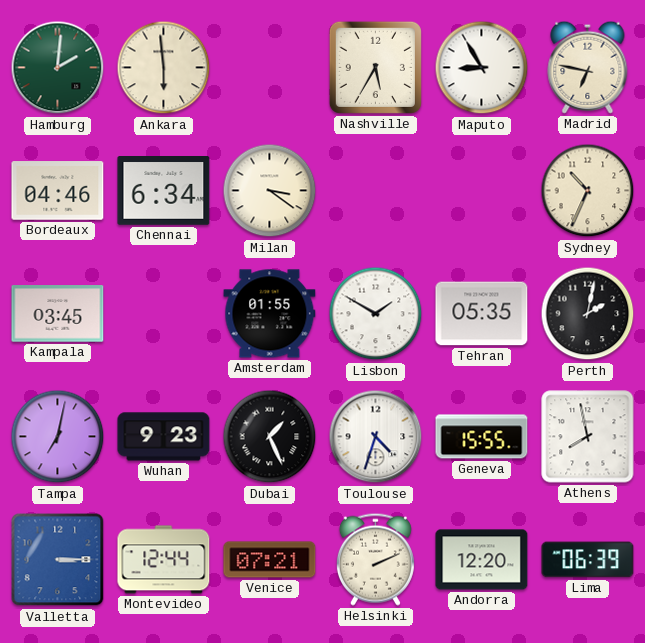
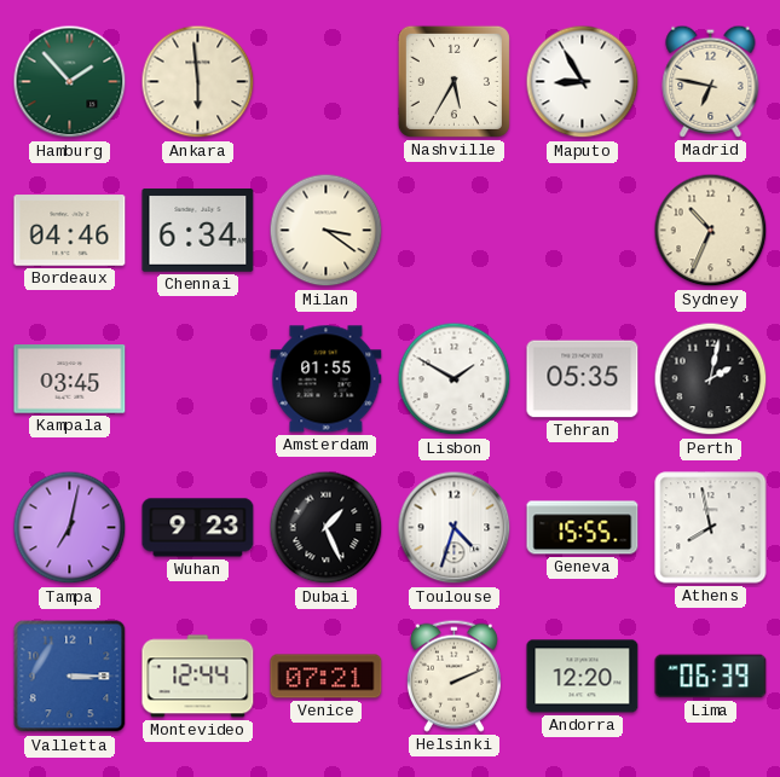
Hamburg: 2:01 -> 1:53 (70, 82)
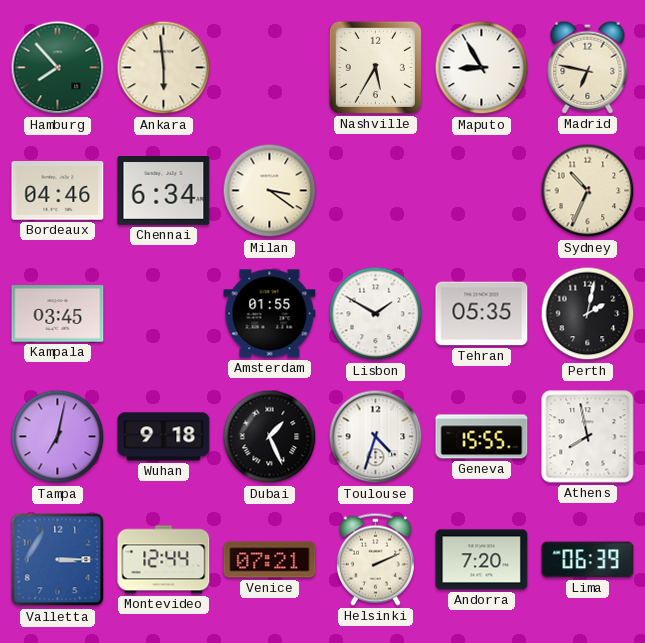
Hamburg: 1:53 -> 7:53 (58, 68)
Wuhan: 9:23 -> 9:18 (164, 437)
Andorra: 12:20 -> 7:20 (482, 560)
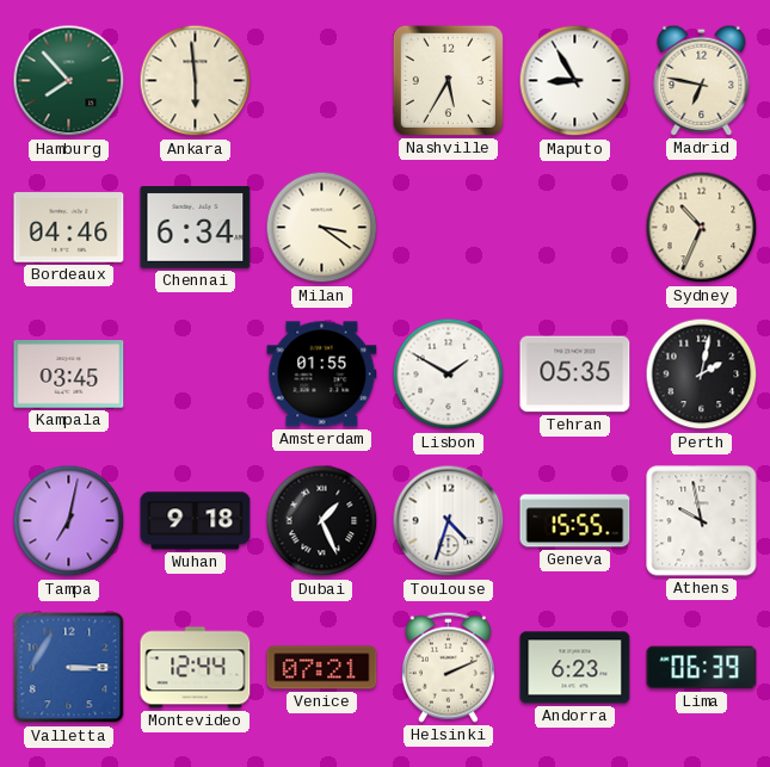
Athens: 7:58 -> 9:58 (702, 521)
Andorra: 7:20 -> 6:23 (575, 668)
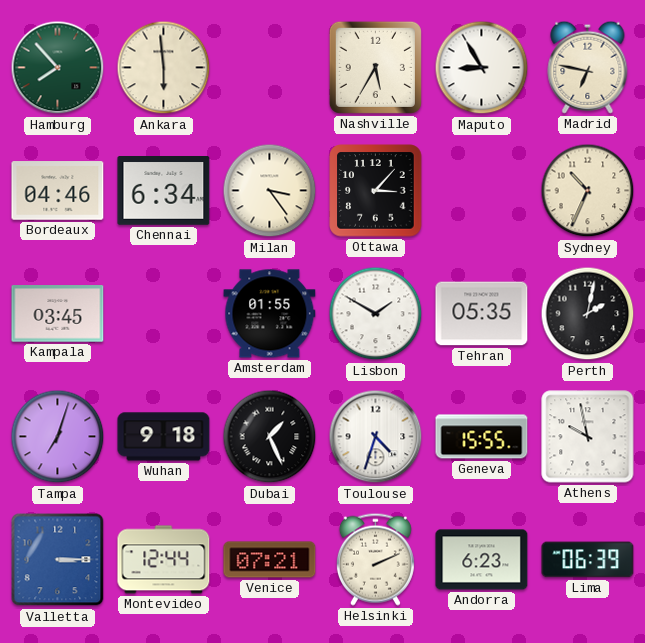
Milan: 3:21 -> 3:24 (270, 191)
Ottawa: none -> 3:07 (376, 191)
Tampa: 7:02 -> 7:03 (58, 437)
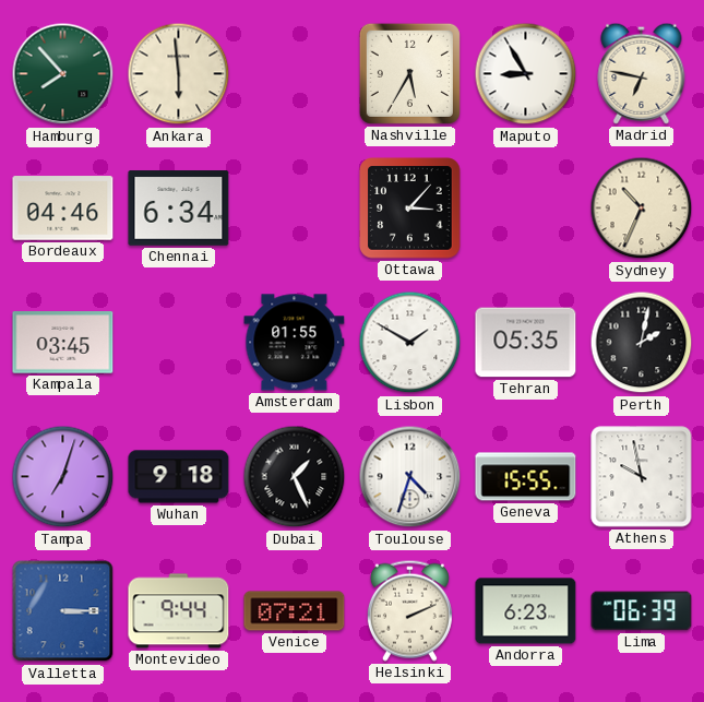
Milan: 3:24 -> none (270, 191)
Montevideo: 12:44 -> 9:44 (179, 611)
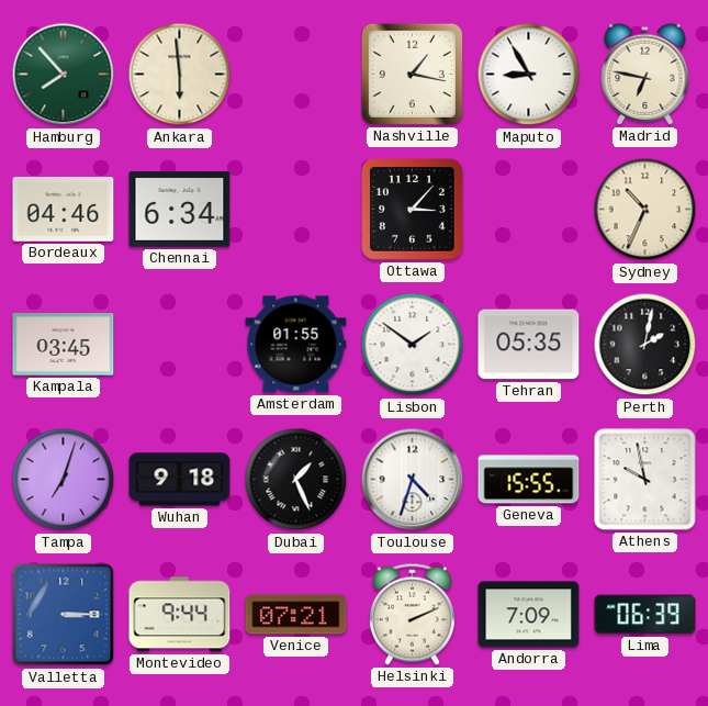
Nashville: 5:35 -> 1:17 (412, 74)
Lisbon: 1:50 -> 1:51 (413, 345)
Andorra: 6:23 -> 7:09 (529, 615)
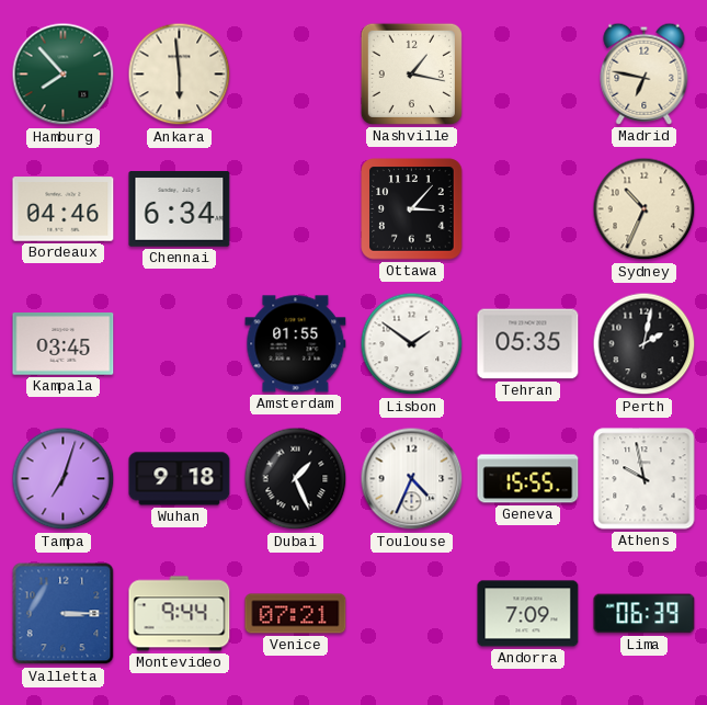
Maputo: 8:55 -> none (529, 75)
Toulouse: 4:33 -> 4:34 (412, 479)
Helsinki: 2:11 -> none (412, 614)
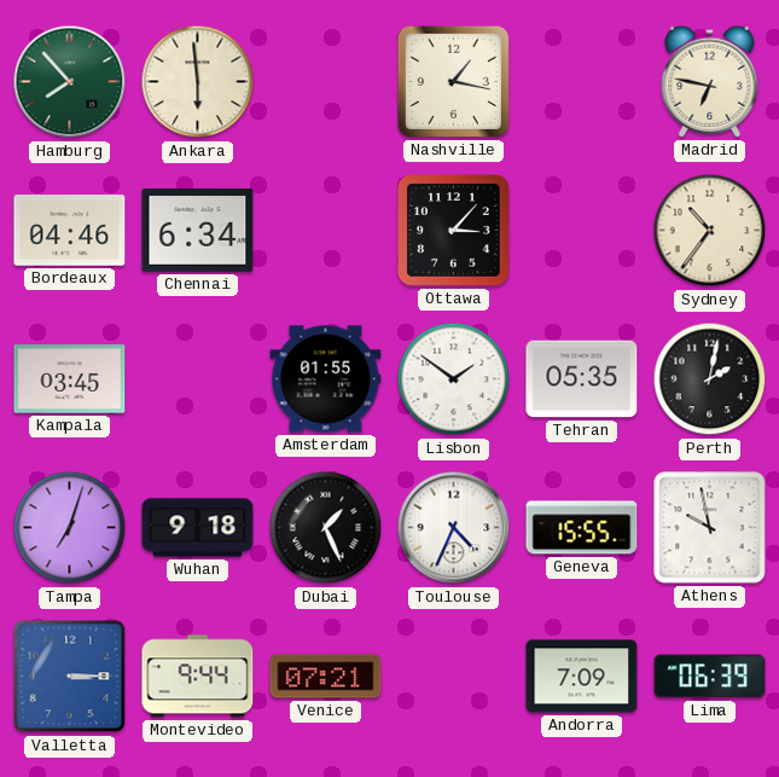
Sydney: 10:34 -> 10:36 (710, 231)
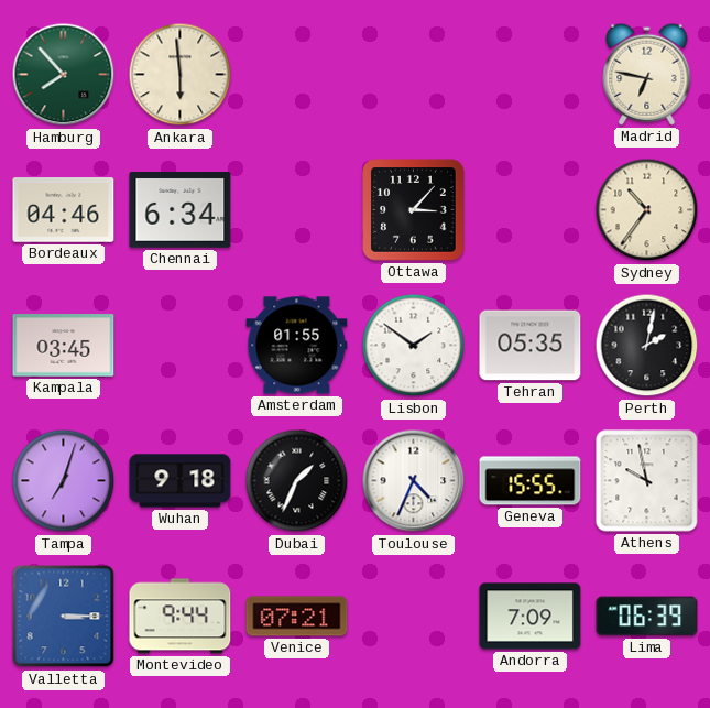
Nashville: 1:17 -> none (453, 81)
Dubai: 1:26 -> 1:34 (297, 481)
